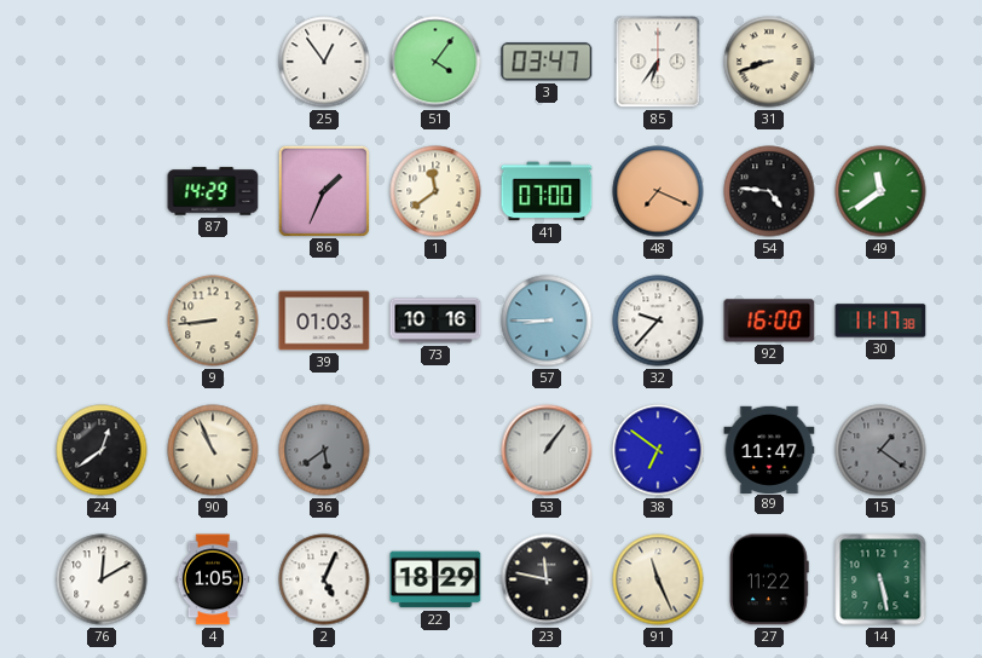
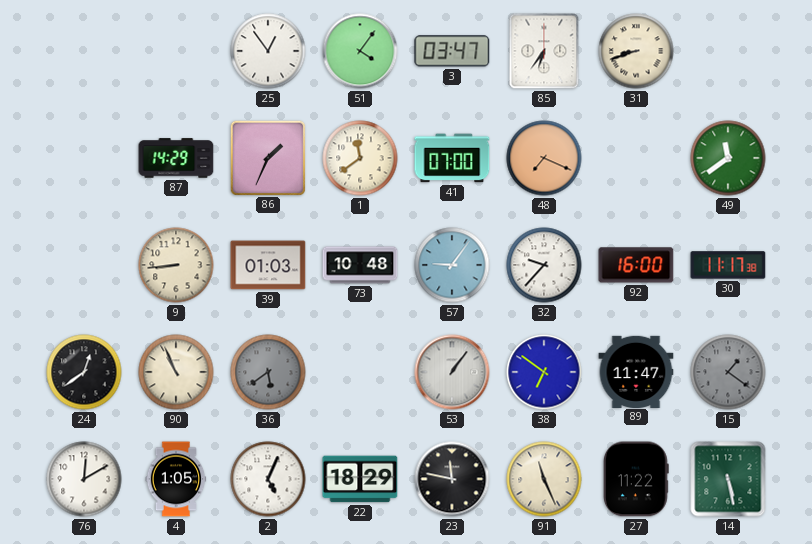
54: 4:46 -> none (769, 191)
73: 10:16 -> 10:48 (360, 265)
57: 8:45 -> 9:06 (452, 265)
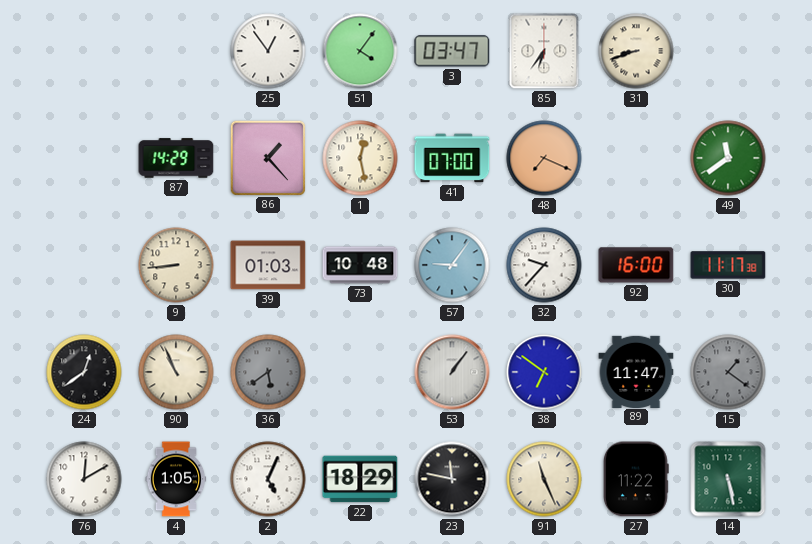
86: 1:34 -> 1:23 (267, 157)
1: 11:39 -> 12:28 (360, 158)
